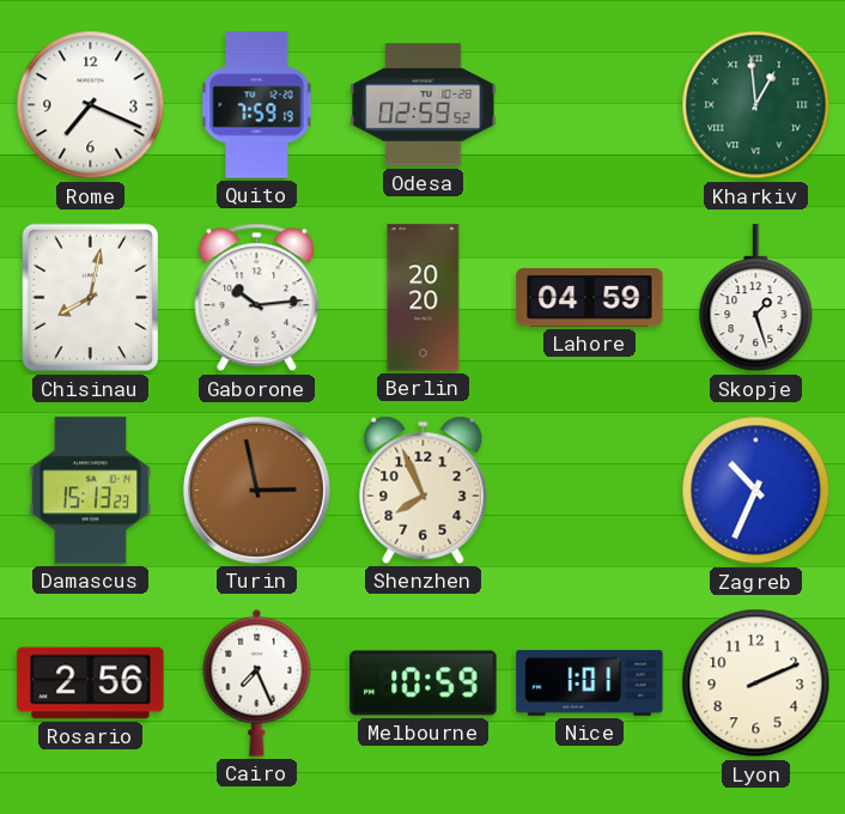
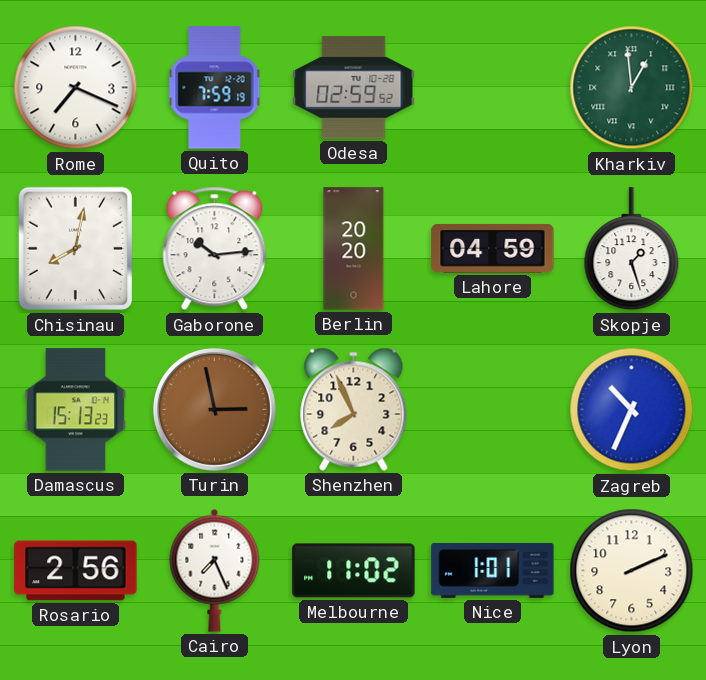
Melbourne: 10:59 -> 11:02 (354, 571)
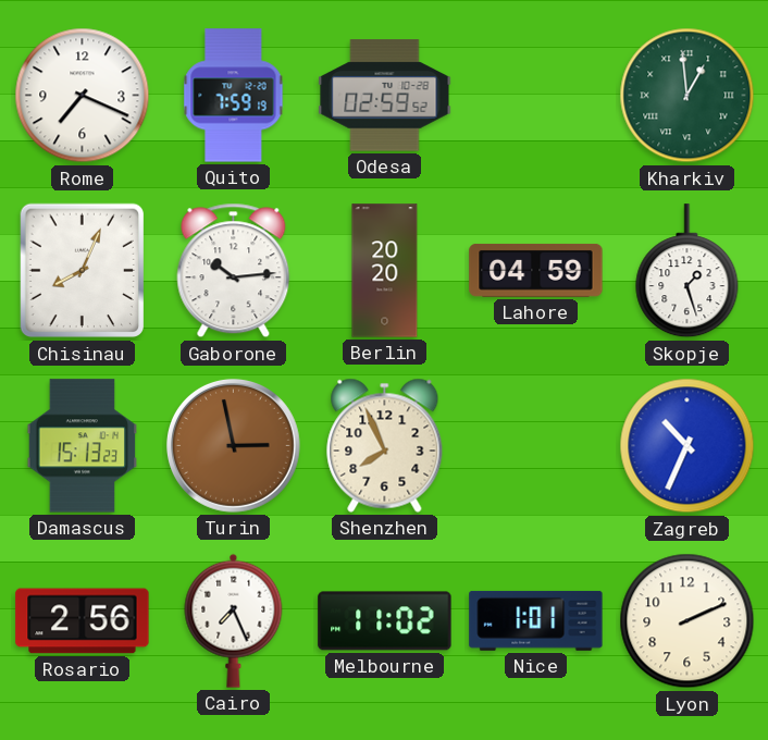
Chisinau: 8:02 -> 8:04 (82, 271)
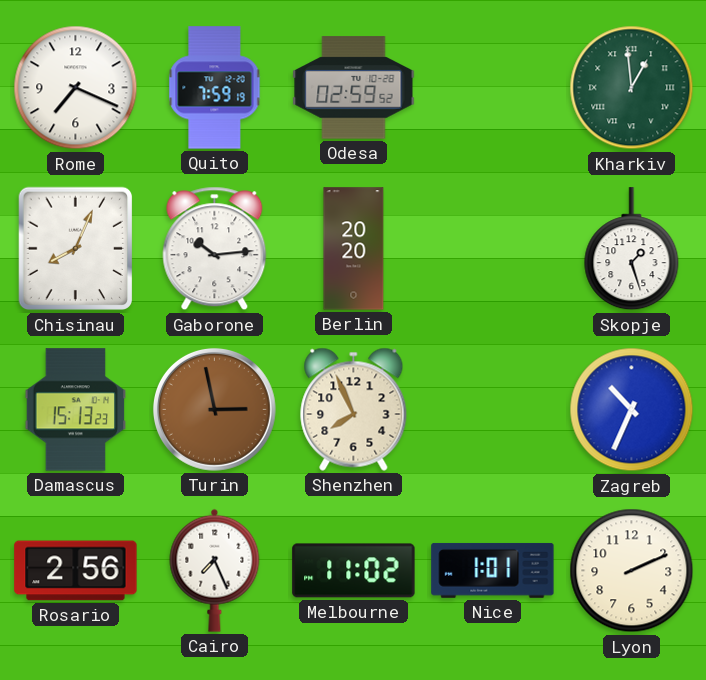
Lahore: 04:59 -> none (536, 270)
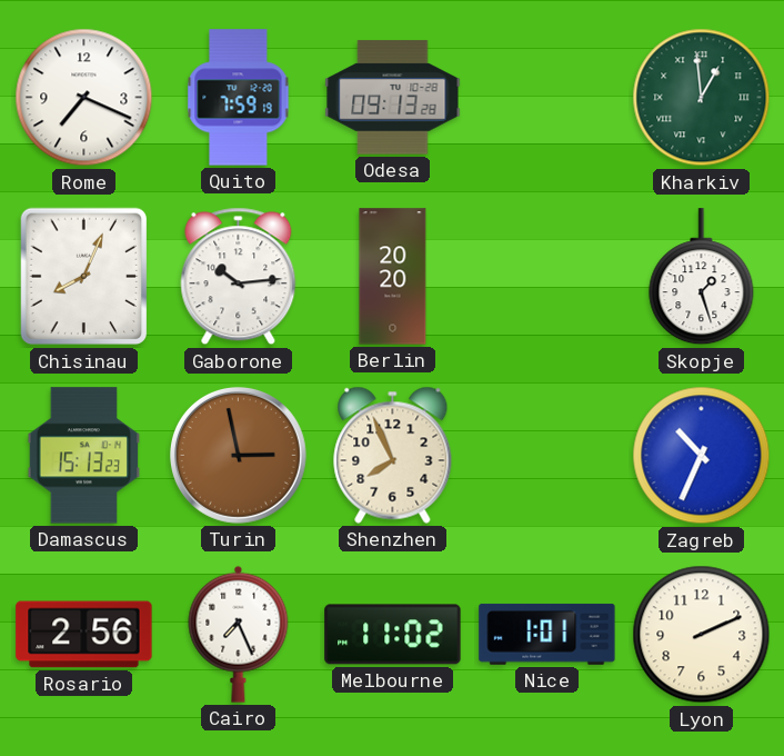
Odesa: 02:59 -> 09:13 (393, 98)
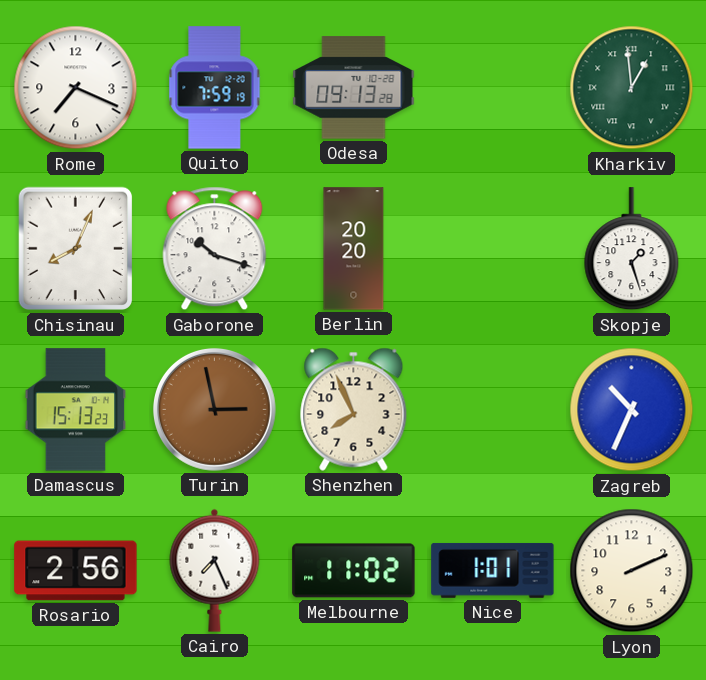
Gaborone: 10:14 -> 10:18 (215, 249)
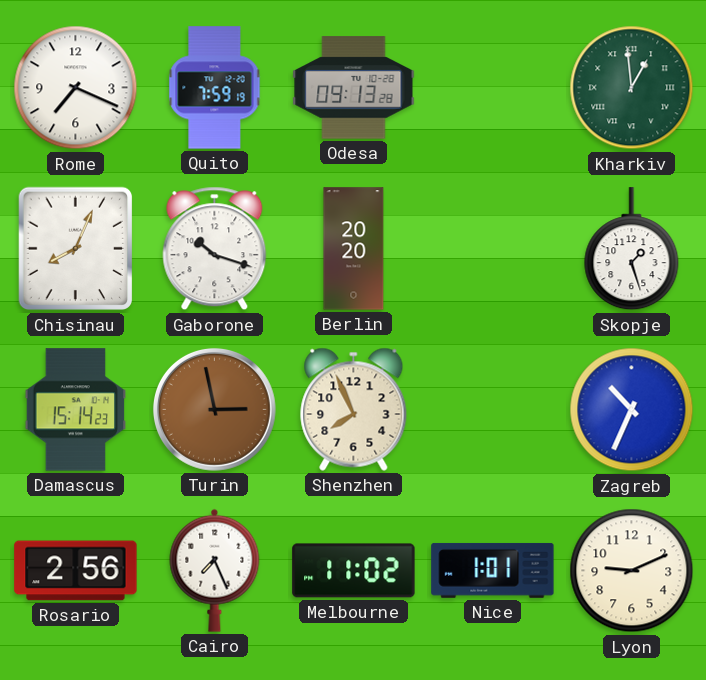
Damascus: 15:13 -> 15:14 (76, 410)
Lyon: 2:11 -> 9:11 (632, 571)
